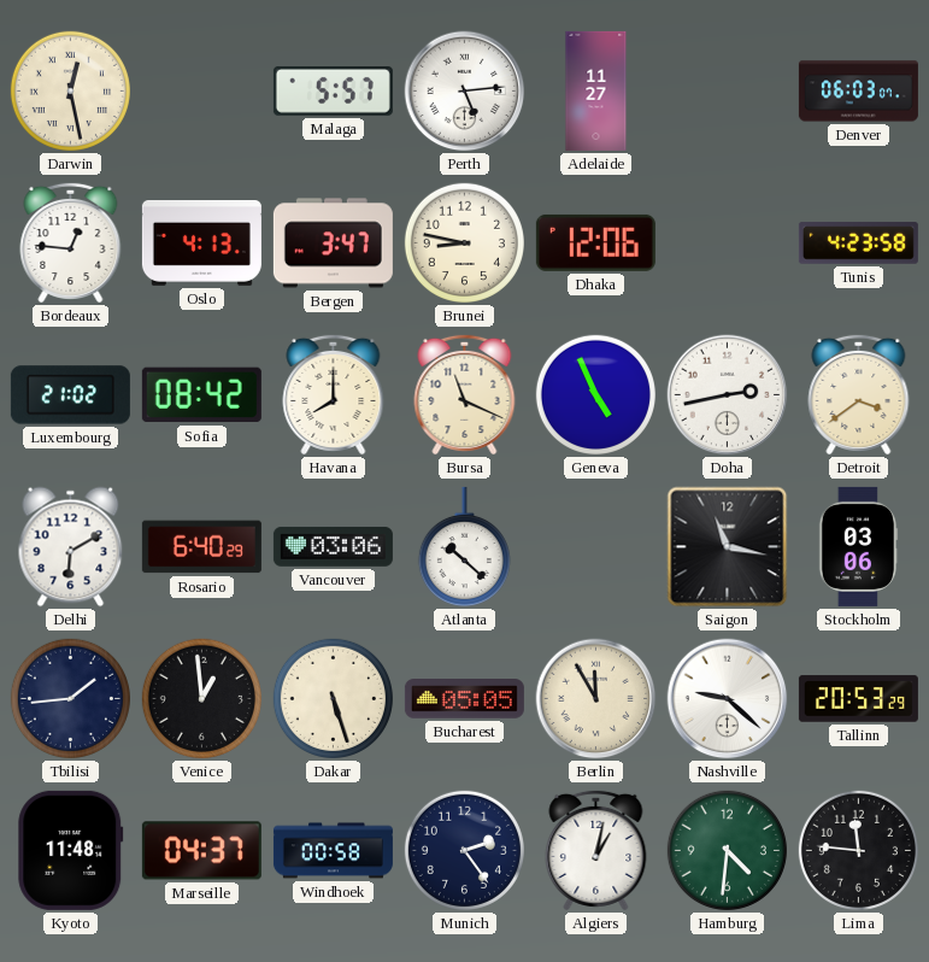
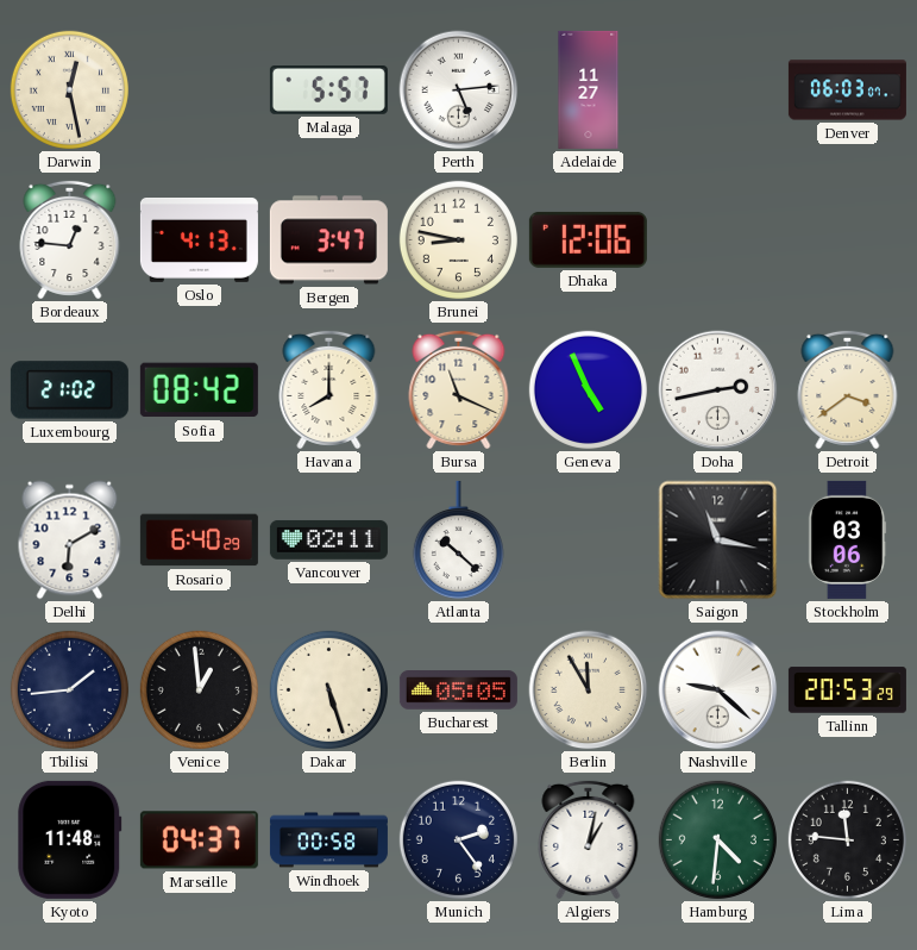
Tunis: 4:23 -> none (858, 244)
Vancouver: 03:06 -> 02:11 (328, 539)
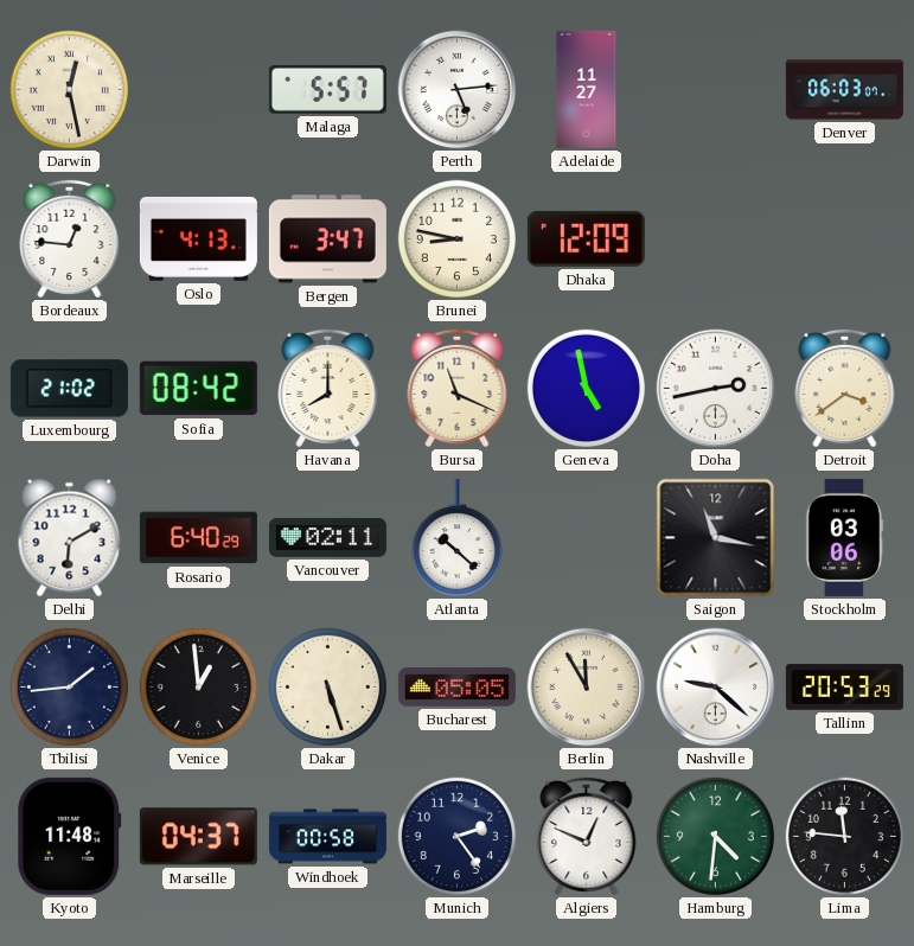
Dhaka: 12:06 -> 12:09 (586, 238)
Geneva: 4:56 -> 4:58 (586, 388)
Algiers: 1:02 -> 12:49 (587, 836)
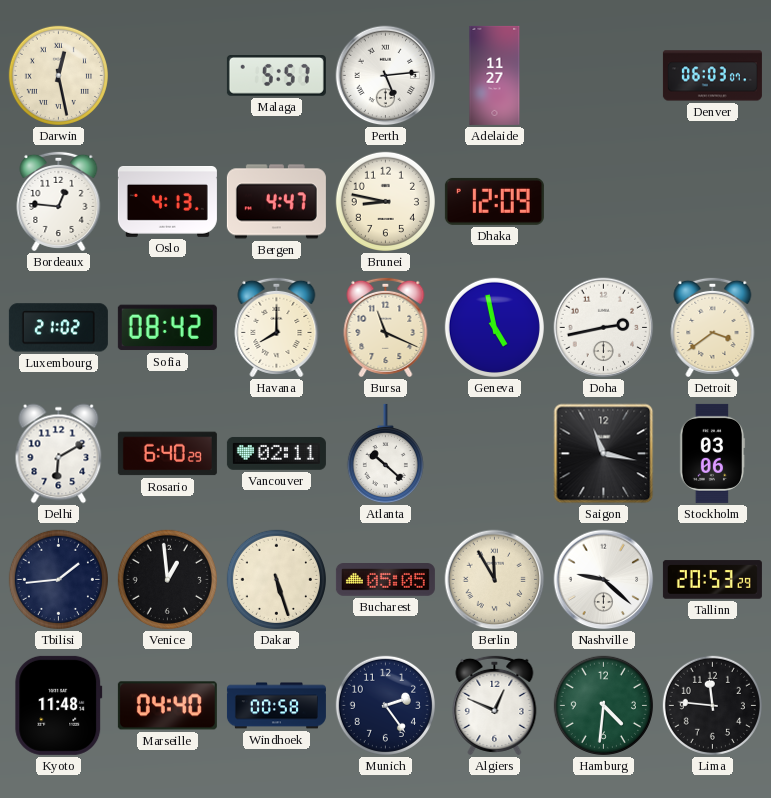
Bergen: 3:47 -> 4:47 (276, 202)
Marseille: 04:37 -> 04:40 (167, 706)
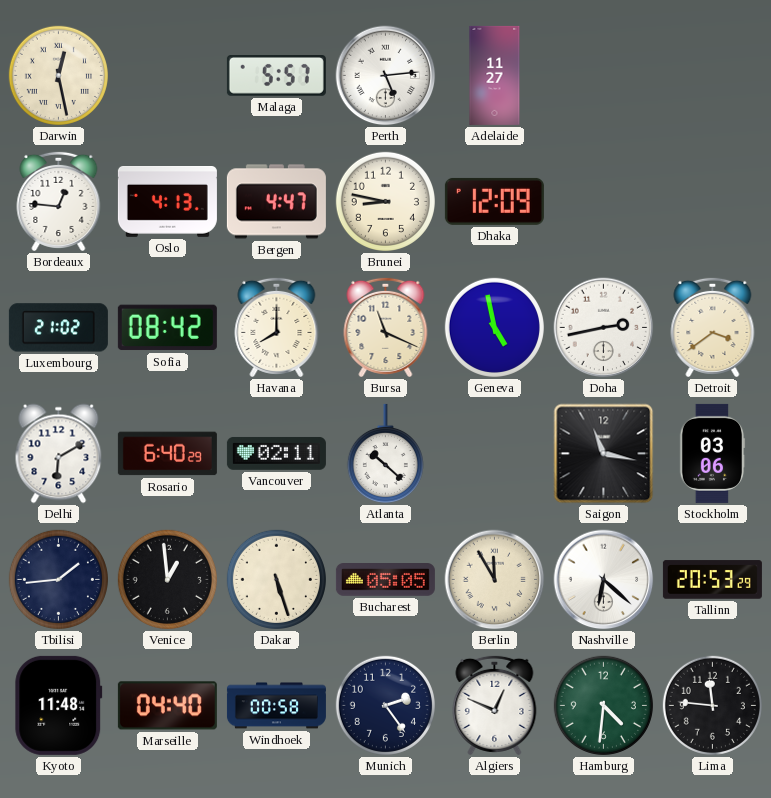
Denver: 06:03 -> none (712, 76)
Nashville: 9:22 -> 6:22 (604, 580)
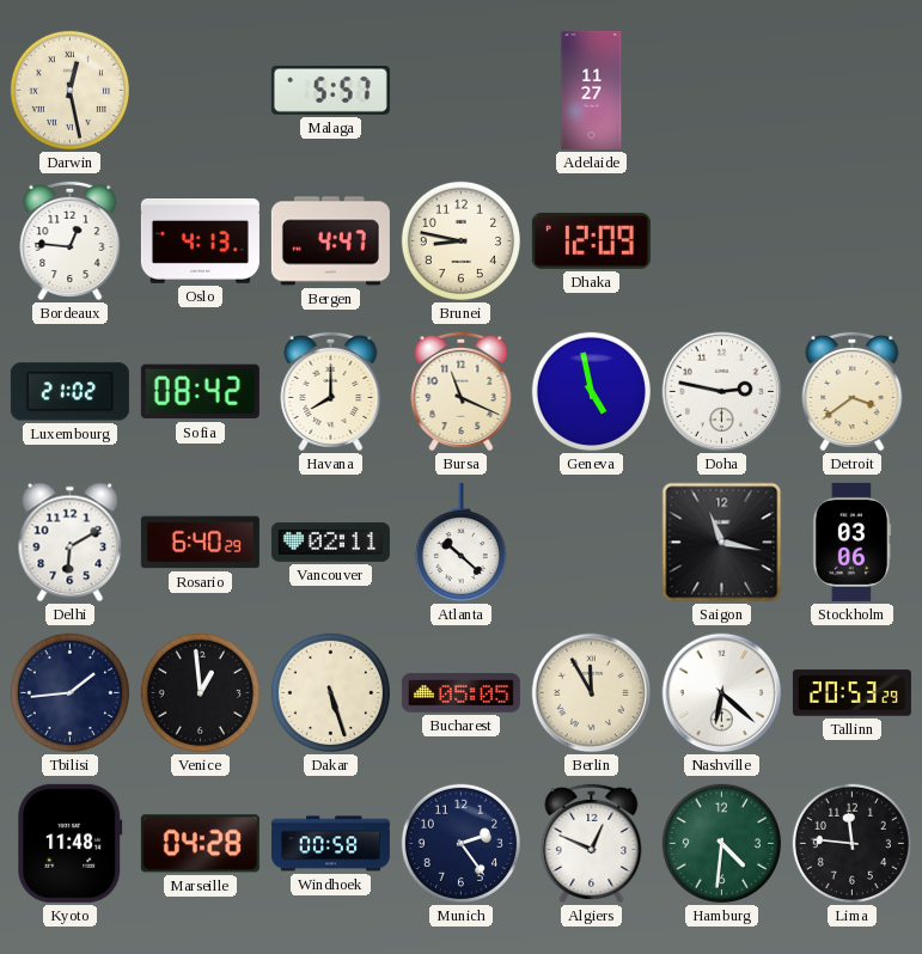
Perth: 5:14 -> none (386, 76)
Doha: 2:43 -> 2:47 (722, 392)
Marseille: 04:40 -> 04:28 (200, 844)
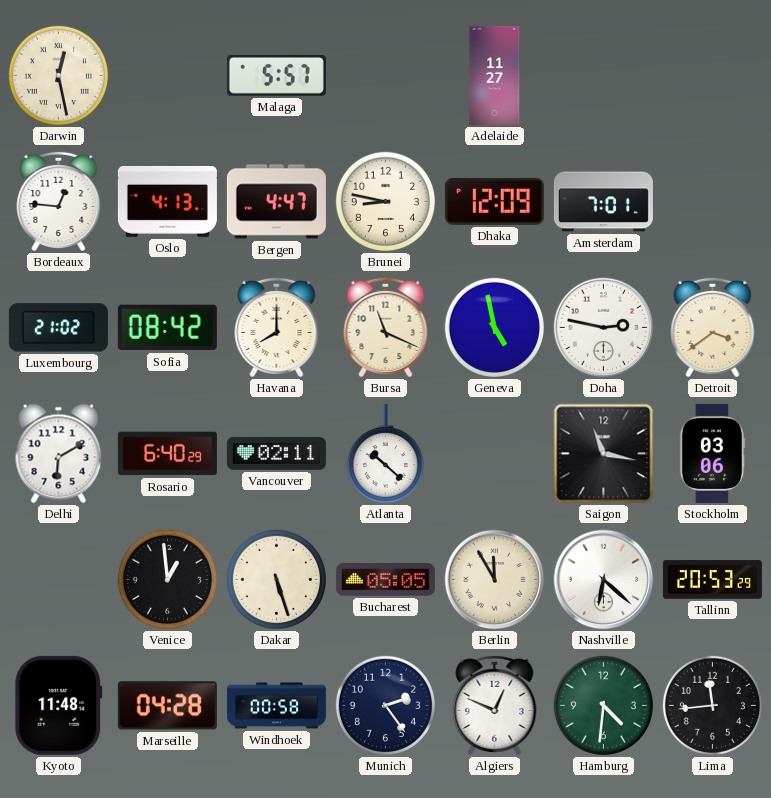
Amsterdam: none -> 7:01 (603, 202)
Tbilisi: 1:44 -> none (69, 692)
Lima: 11:46 -> 11:44 (712, 705)
